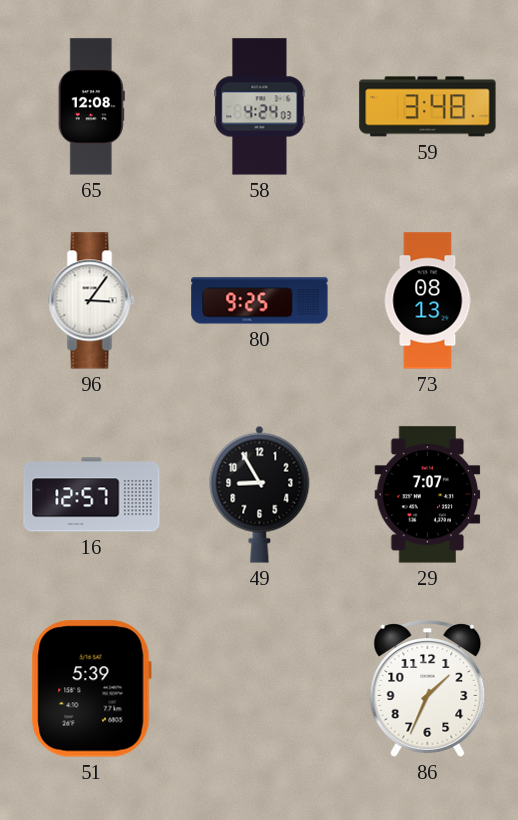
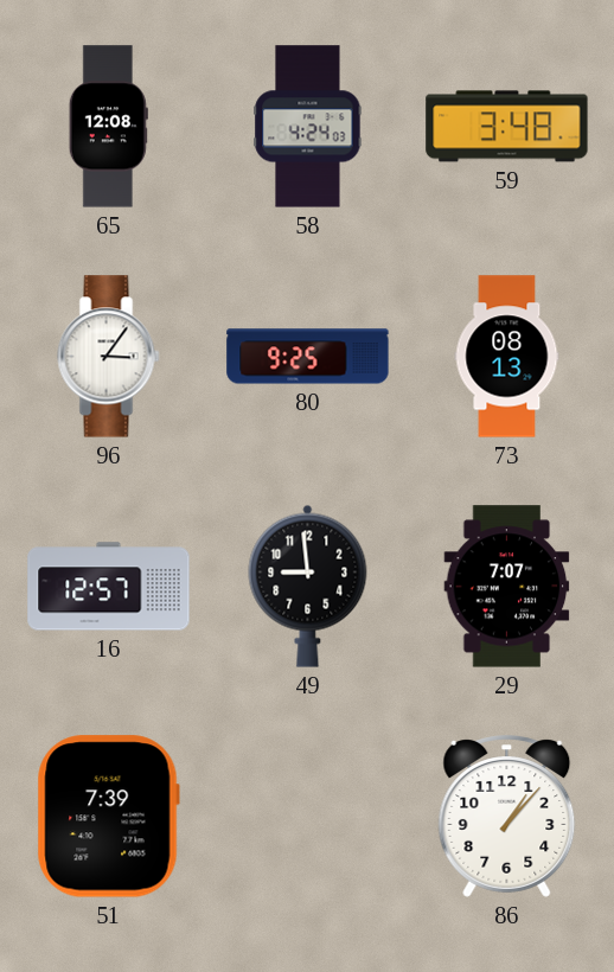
49: 8:55 -> 8:59 (308, 586)
51: 5:39 -> 7:39 (108, 817)
86: 1:34 -> 1:07 (507, 817)
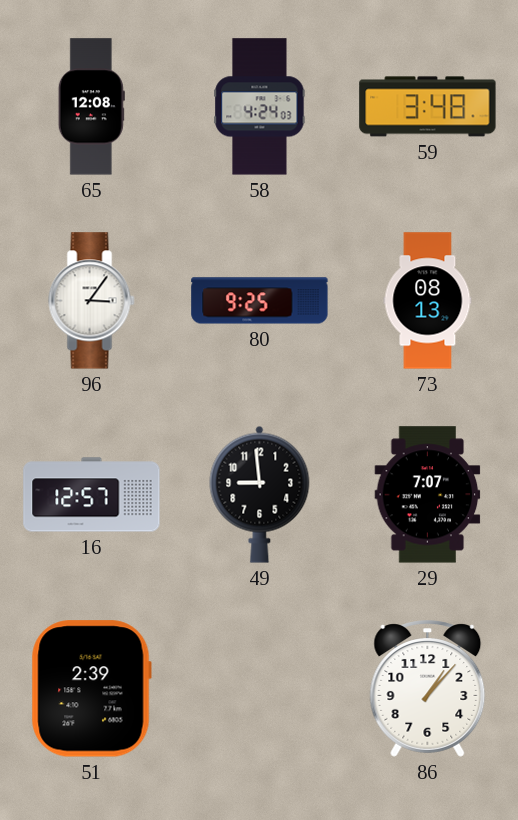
51: 7:39 -> 2:39 (91, 689)
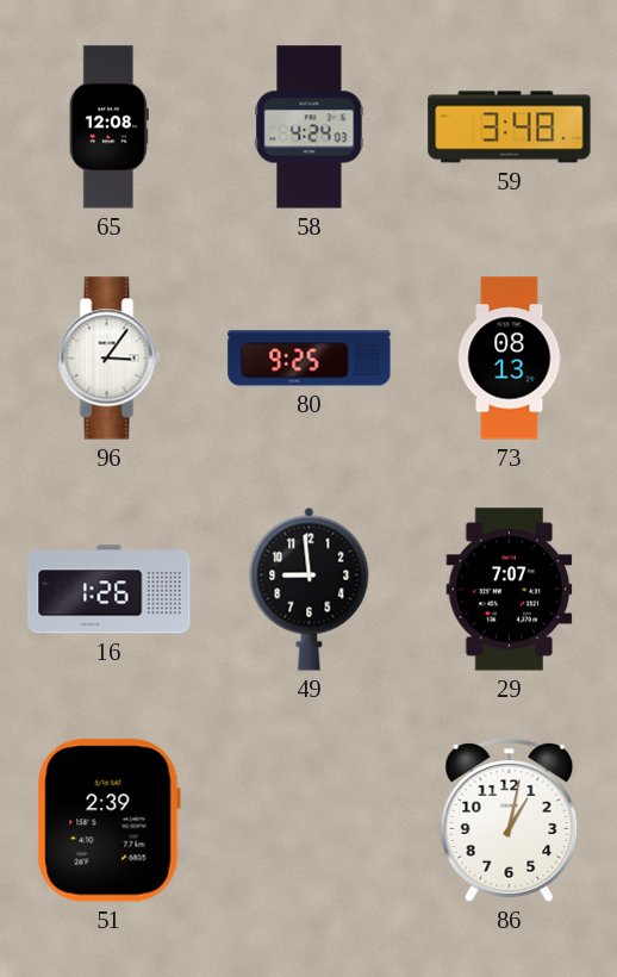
16: 12:57 -> 1:26 (110, 590)
86: 1:07 -> 1:02 (510, 821)
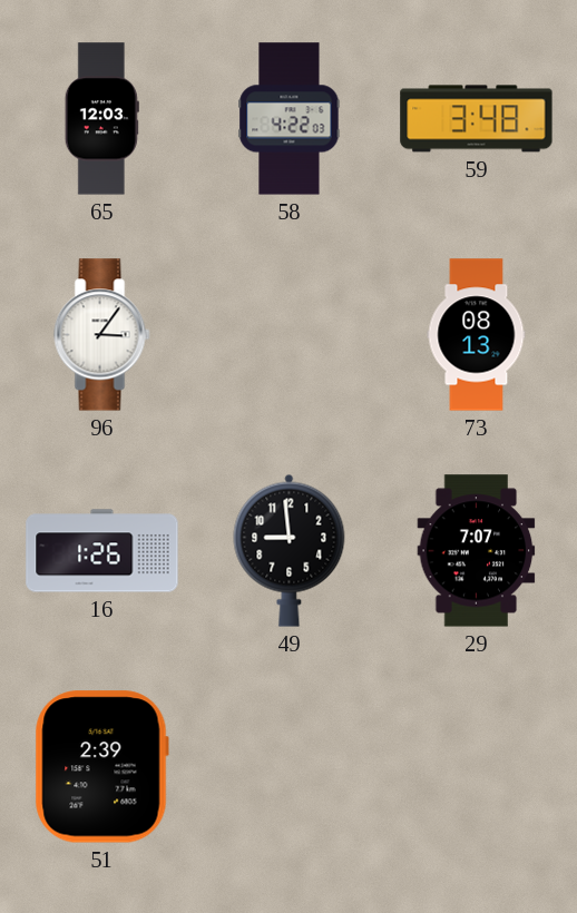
65: 12:08 -> 12:03 (101, 119)
58: 4:24 -> 4:22 (290, 119)
80: 9:25 -> none (310, 359)
86: 1:02 -> none (510, 821)
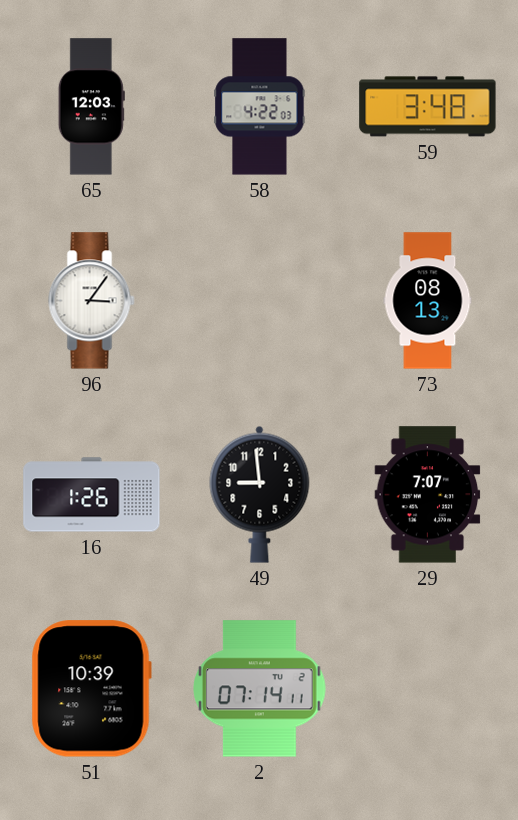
51: 2:39 -> 10:39 (91, 689)
2: none -> 07:14 (260, 689)
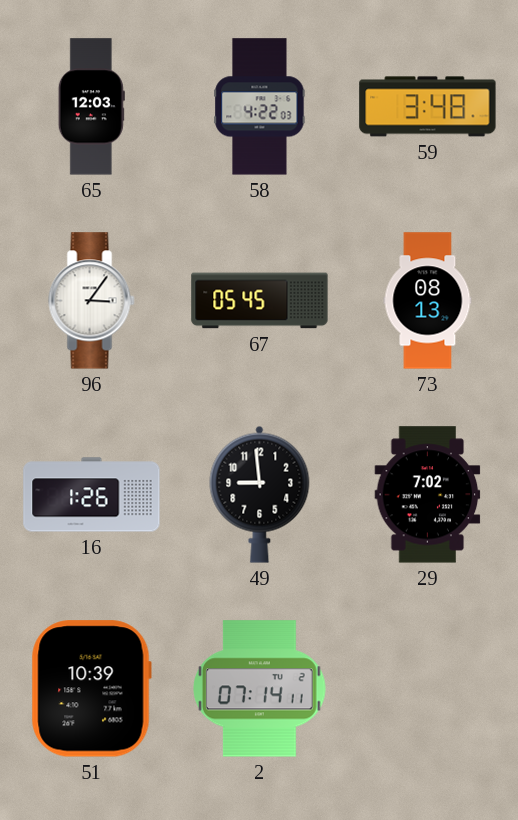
67: none -> 05:45 (260, 301)
29: 7:07 -> 7:02 (428, 495)
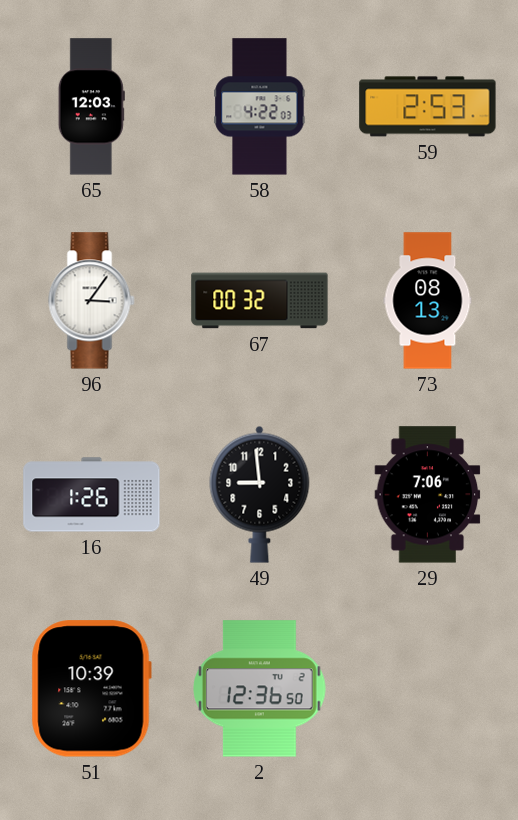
59: 3:48 -> 2:53 (428, 107)
67: 05:45 -> 00:32 (260, 301)
29: 7:02 -> 7:06 (428, 495)
2: 07:14 -> 12:36 (260, 689)
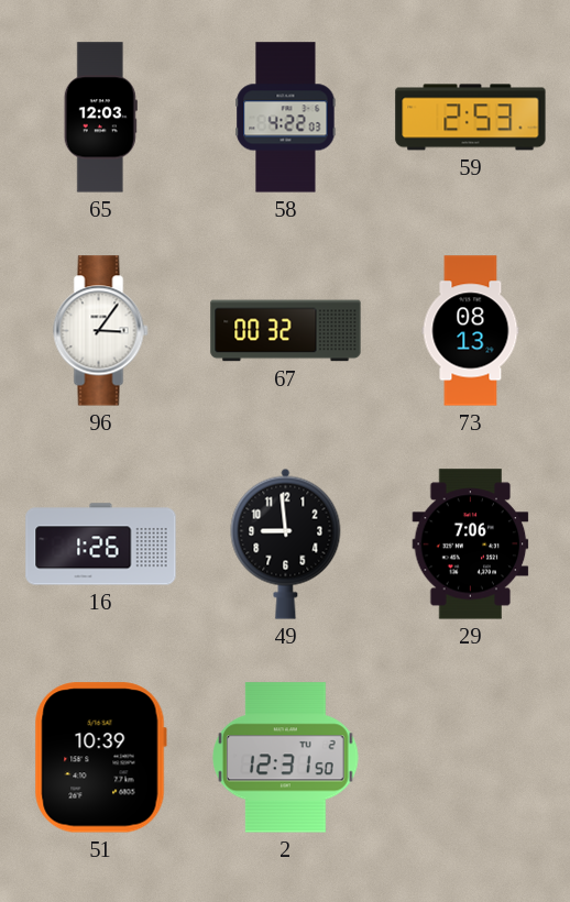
2: 12:36 -> 12:31 (286, 758)
